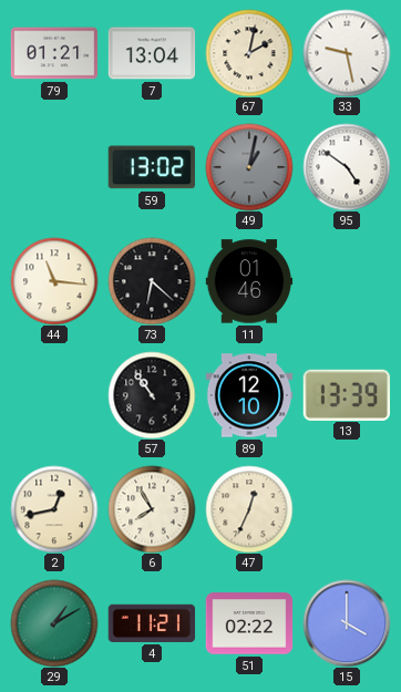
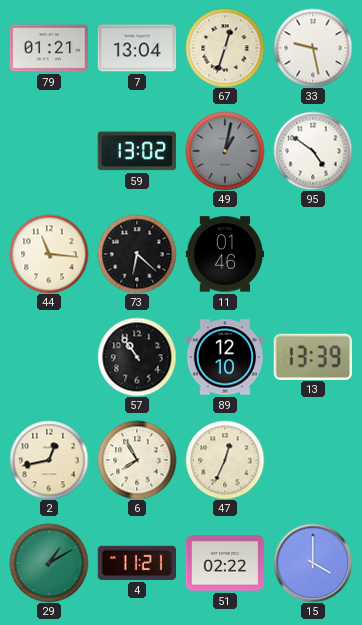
67: 2:02 -> 12:33 (225, 48)
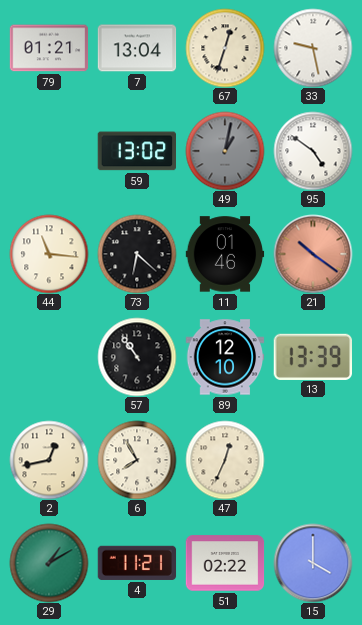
21: none -> 10:21 (313, 254)
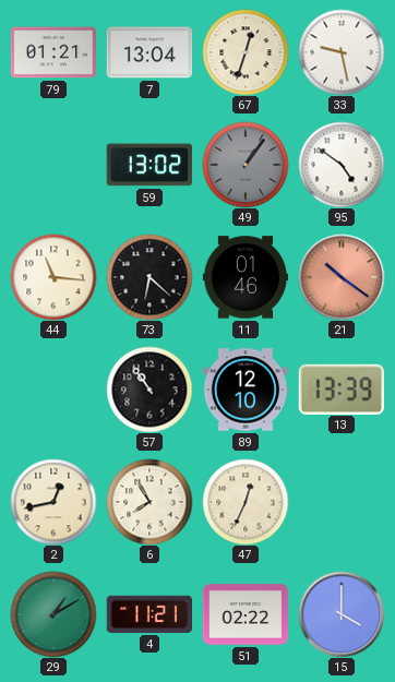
49: 1:02 -> 1:06 (246, 165)
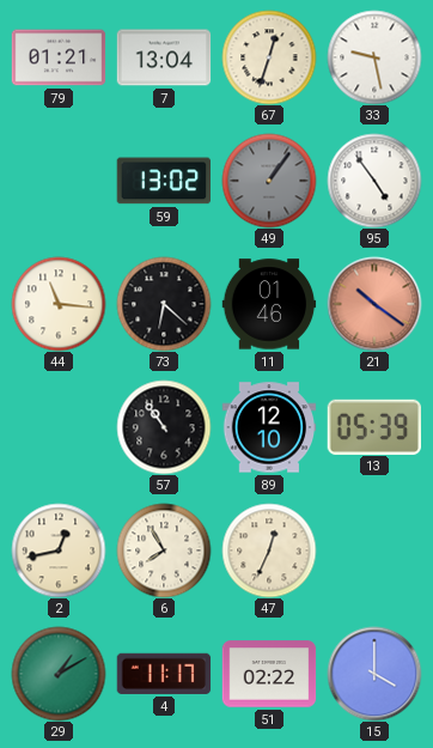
95: 4:51 -> 4:54 (374, 181)
13: 13:39 -> 05:39 (373, 426)
4: 11:21 -> 11:17 (164, 674)
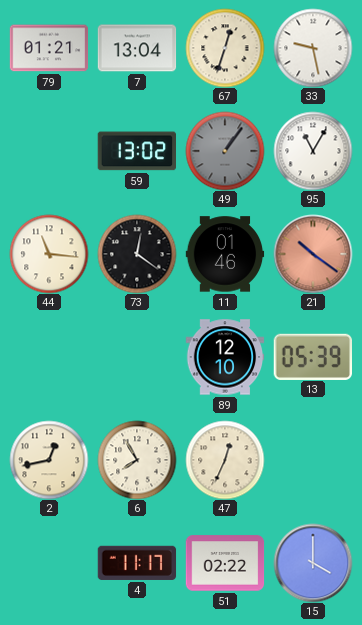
95: 4:54 -> 11:05 (313, 151)
73: 6:22 -> 12:21 (137, 254)
57: 10:54 -> none (164, 427)
29: 1:10 -> none (59, 674)
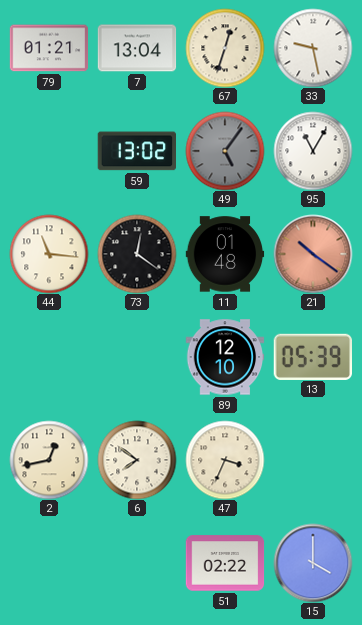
49: 1:06 -> 5:06 (225, 151)
11: 01:46 -> 01:48 (225, 254)
6: 7:55 -> 7:51 (137, 460)
47: 12:34 -> 3:34 (225, 460)
4: 11:17 -> none (137, 563)
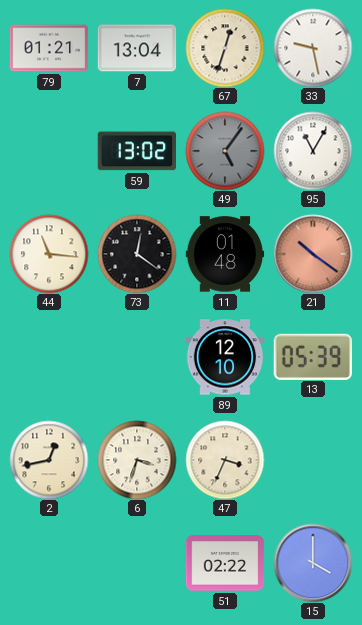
6: 7:51 -> 3:33 (137, 460)
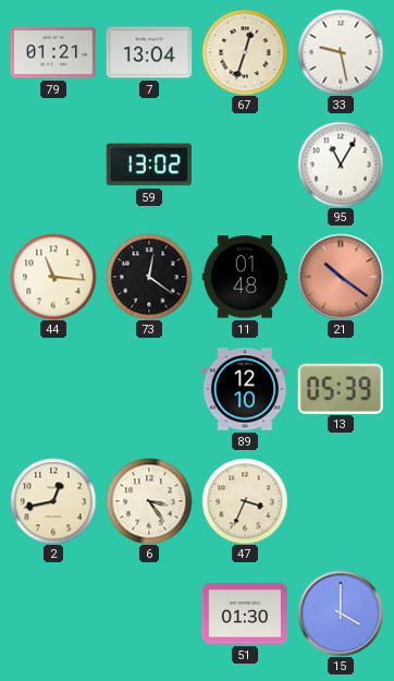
49: 5:06 -> none (225, 151)
6: 3:33 -> 3:24 (149, 501)
51: 02:22 -> 01:30 (245, 613)
